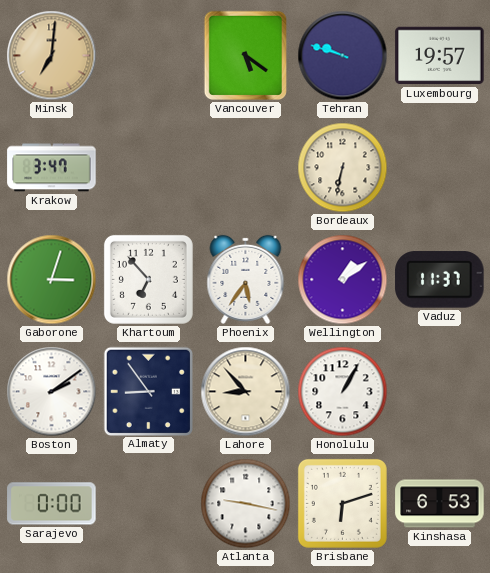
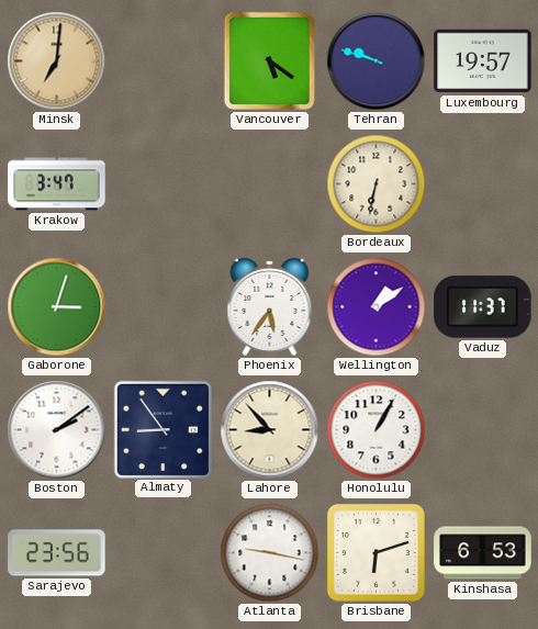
Khartoum: 6:53 -> none (148, 279)
Sarajevo: 0:00 -> 23:56 (57, 553)
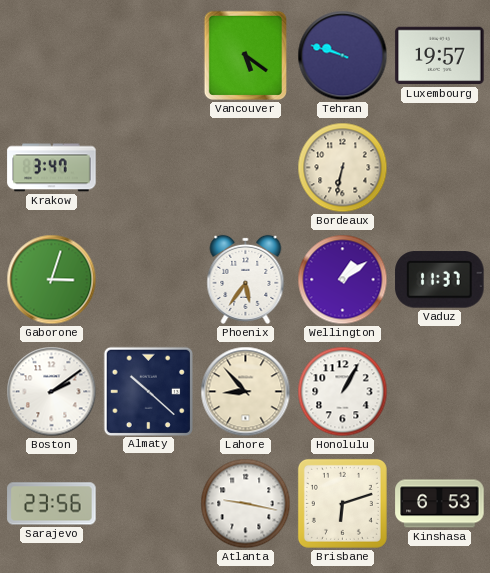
Minsk: 7:01 -> none (57, 61)
Almaty: 8:54 -> 10:22 (148, 391)
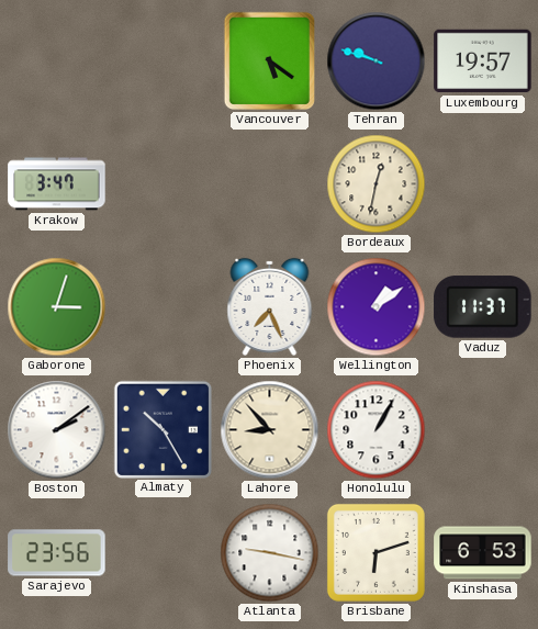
Bordeaux: 6:32 -> 12:32 (377, 184)
Phoenix: 5:36 -> 7:26 (270, 306)
Almaty: 10:22 -> 10:25 (162, 429)
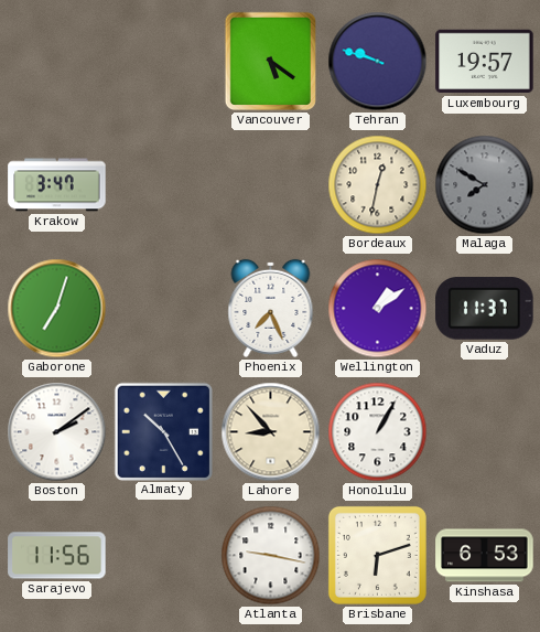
Malaga: none -> 7:50 (485, 185)
Gaborone: 3:03 -> 7:03 (57, 309)
Sarajevo: 23:56 -> 11:56 (57, 556)
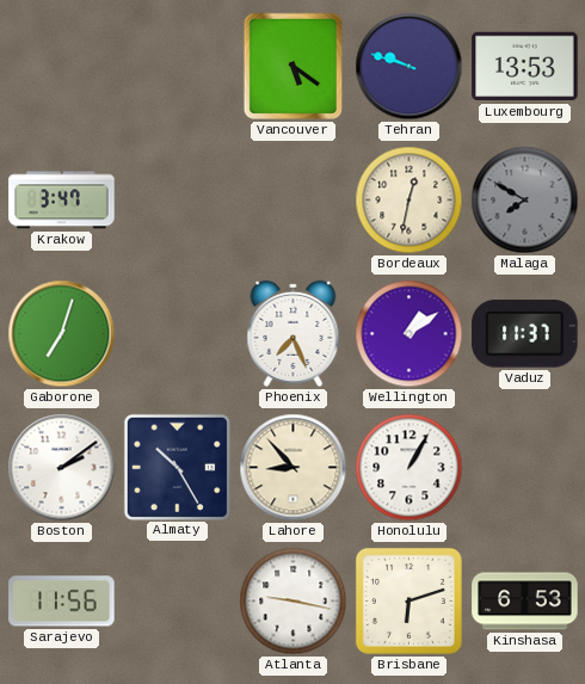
Luxembourg: 19:57 -> 13:53 (525, 67)
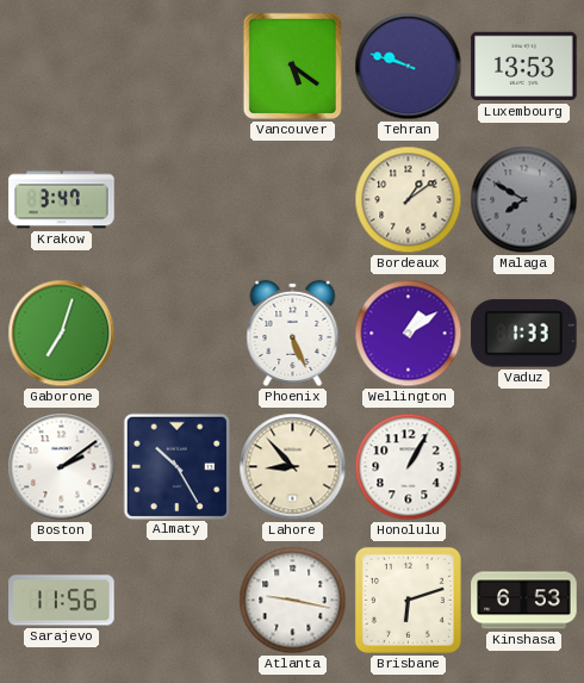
Bordeaux: 12:32 -> 1:09 (409, 200)
Phoenix: 7:26 -> 5:26 (293, 333)
Vaduz: 11:37 -> 1:33 (524, 334)
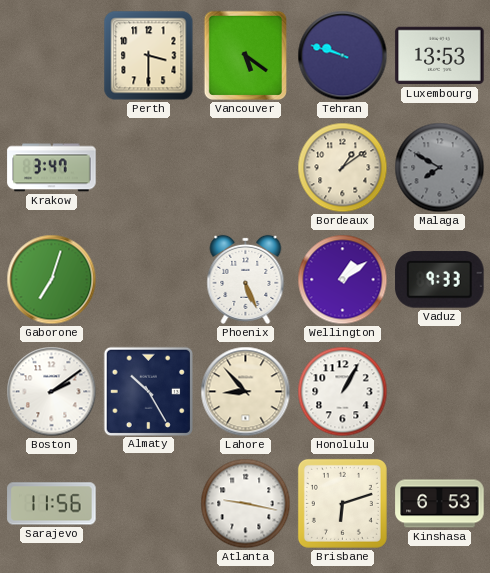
Perth: none -> 3:30 (149, 56)
Vaduz: 1:33 -> 9:33 (440, 280)
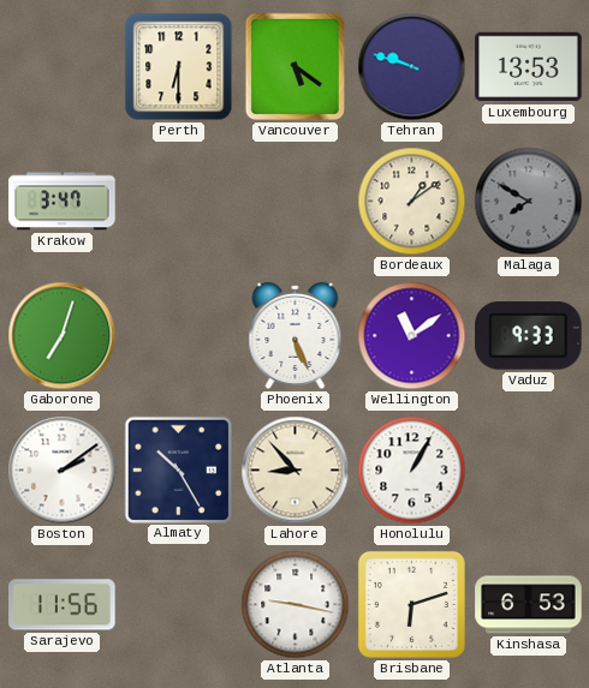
Perth: 3:30 -> 6:30 (179, 67)
Wellington: 1:09 -> 11:09 (412, 336)
